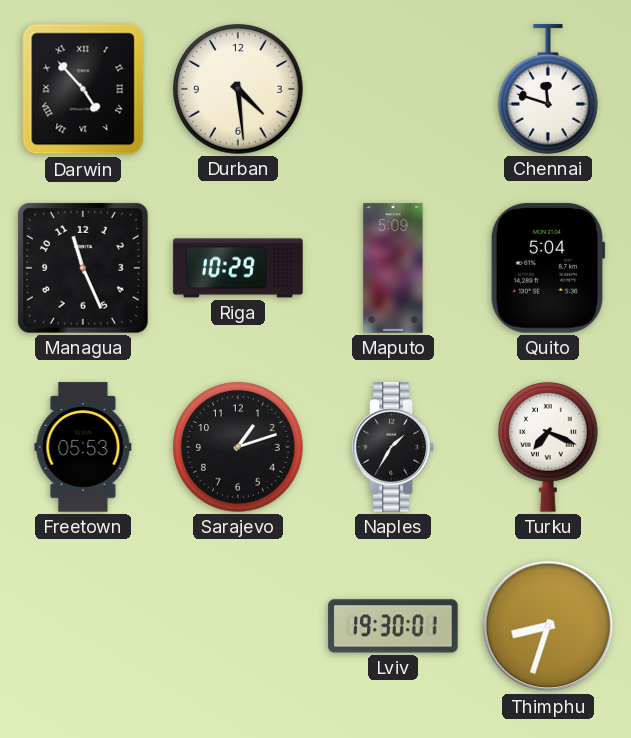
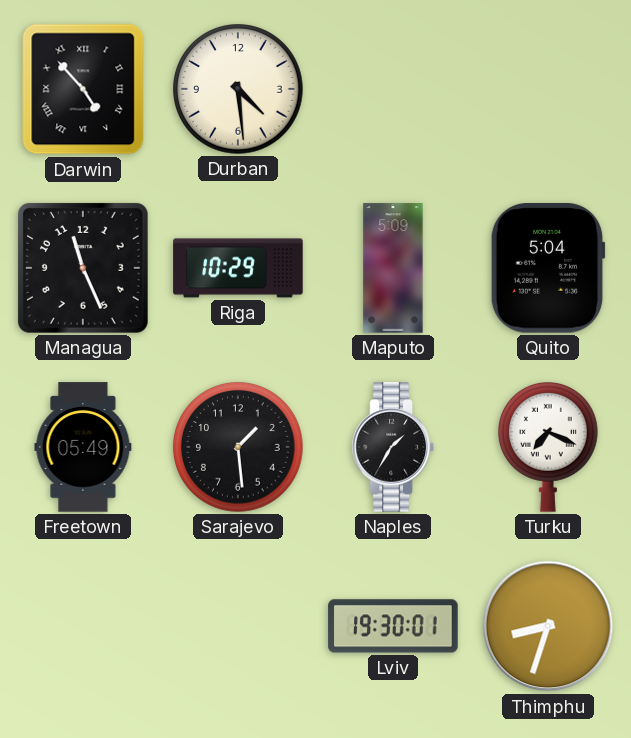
Chennai: 11:48 -> none (549, 89)
Freetown: 05:53 -> 05:49 (83, 447)
Sarajevo: 1:12 -> 1:29 (238, 447)
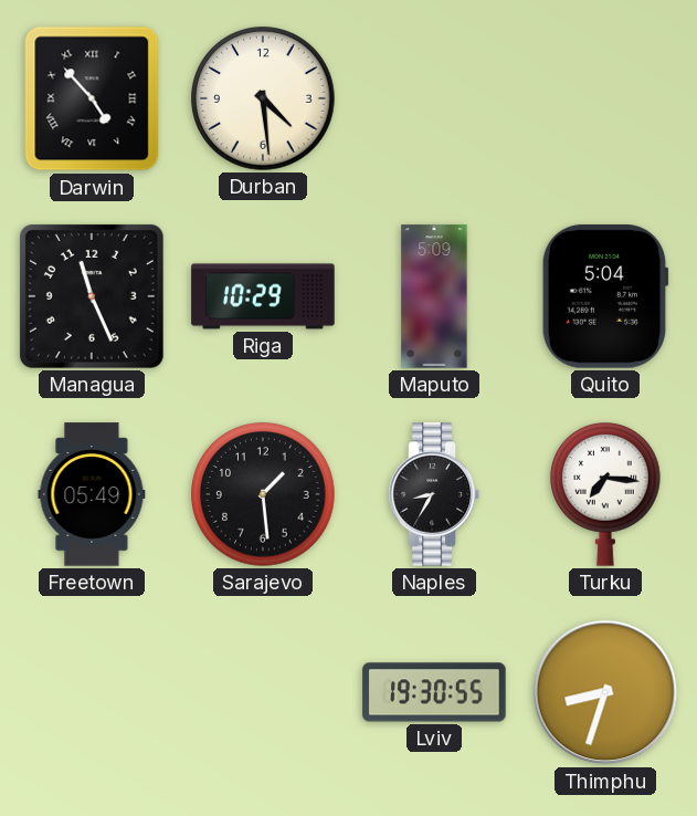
Naples: 1:35 -> 8:35 (434, 494)
Turku: 7:19 -> 7:16 (606, 495)
Lviv: 19:30:01 -> 19:30:55 (434, 692)
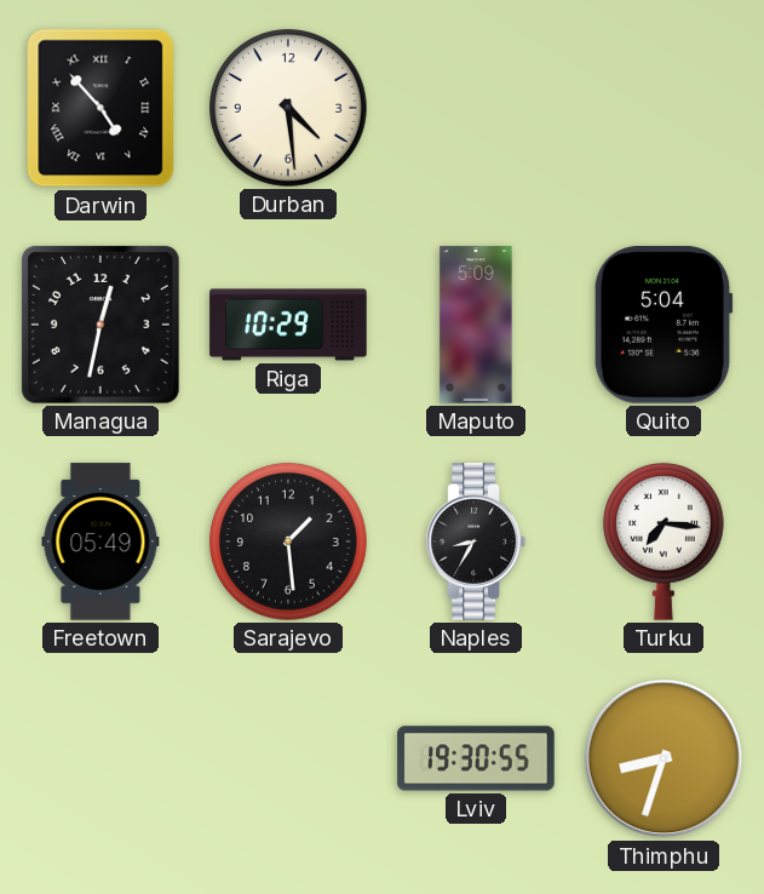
Managua: 11:26 -> 12:32 (100, 325)
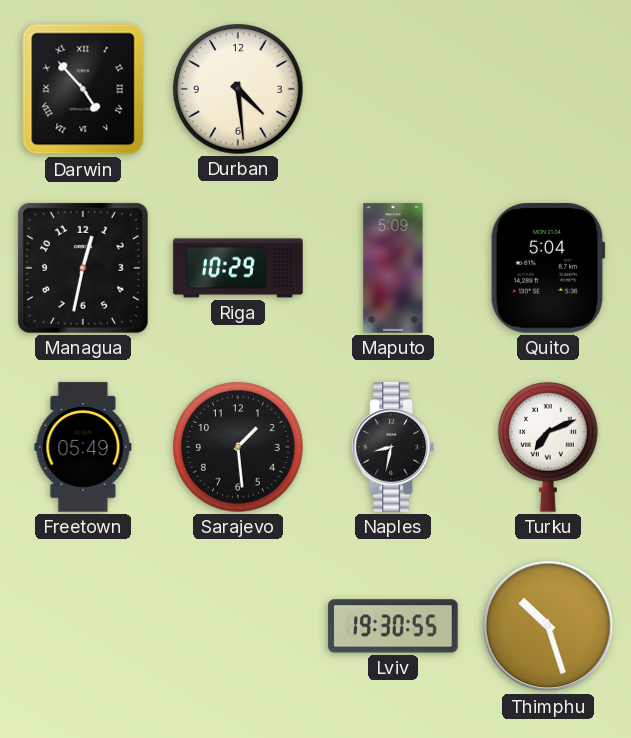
Naples: 8:35 -> 8:32 (393, 447)
Turku: 7:16 -> 7:11 (549, 448)
Thimphu: 8:33 -> 10:27 (548, 626)
